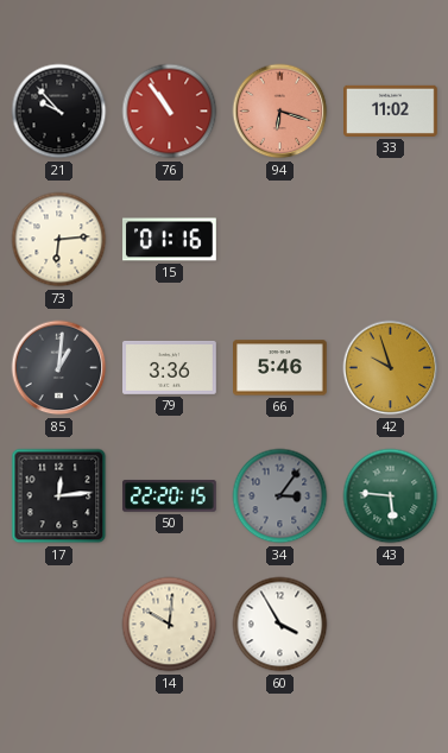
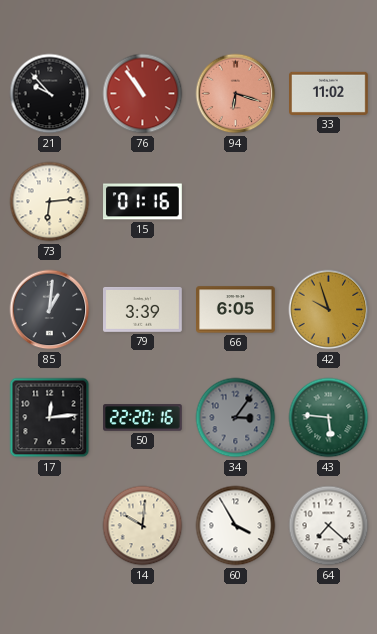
79: 3:36 -> 3:39 (143, 309)
66: 5:46 -> 6:05 (236, 310)
50: 22:20:15 -> 22:20:16 (143, 418)
64: none -> 7:22 (329, 526)
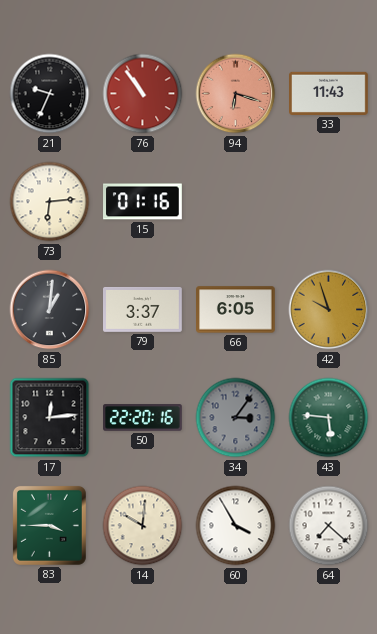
21: 9:53 -> 9:34 (50, 94)
33: 11:02 -> 11:43 (329, 93)
79: 3:39 -> 3:37 (143, 309)
83: none -> 3:45 (49, 525)
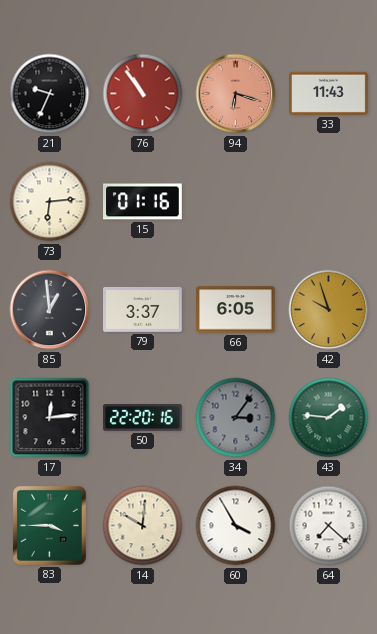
85: 1:01 -> 12:59 (50, 310)
43: 5:46 -> 1:46 (329, 418)
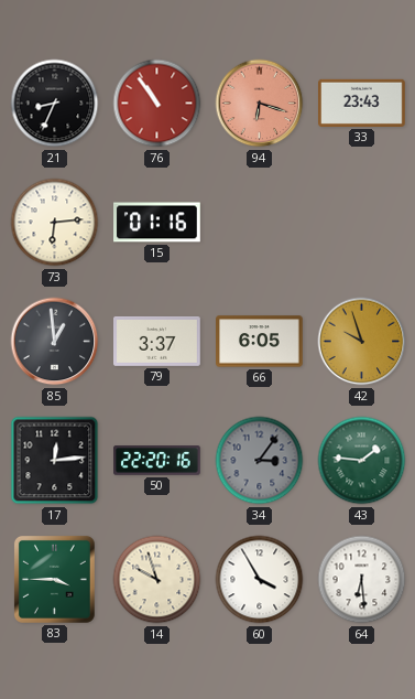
21: 9:34 -> 8:34 (55, 104)
33: 11:43 -> 23:43 (362, 103)
14: 10:01 -> 9:57 (157, 580)
64: 7:22 -> 6:29 (362, 580)
